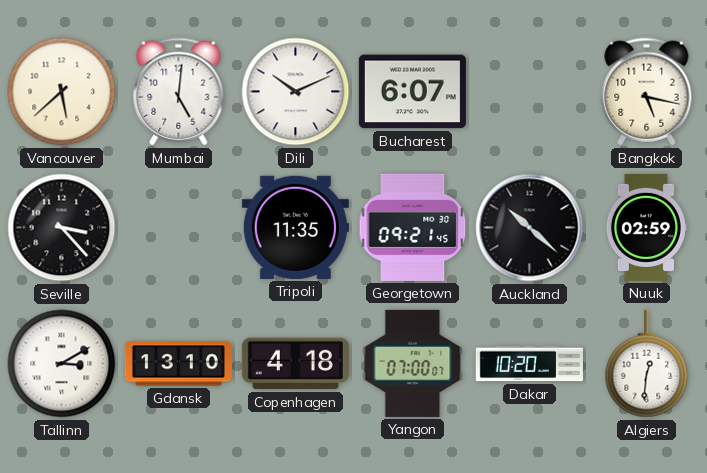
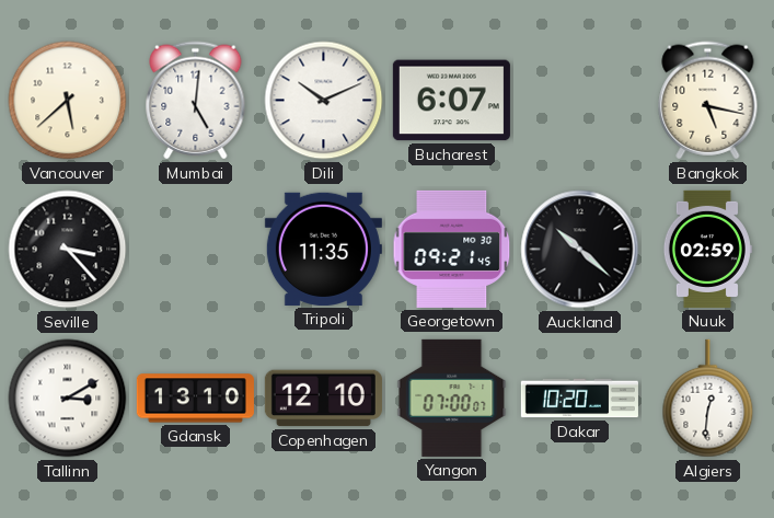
Copenhagen: 4:18 -> 12:10 (323, 399)
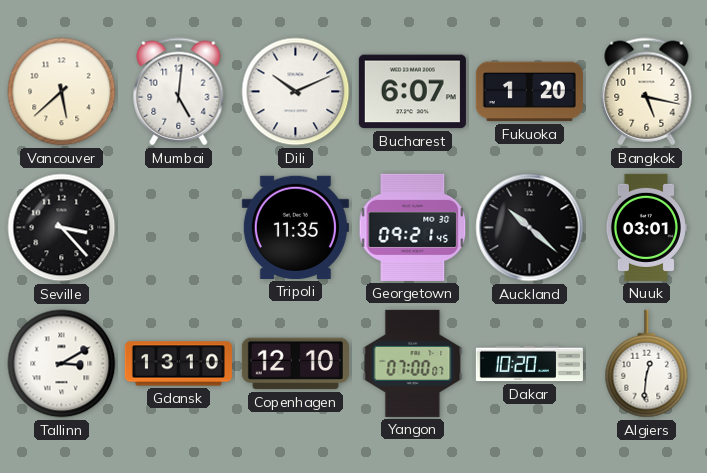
Fukuoka: none -> 1:20 (529, 92)
Nuuk: 02:59 -> 03:01 (646, 227)
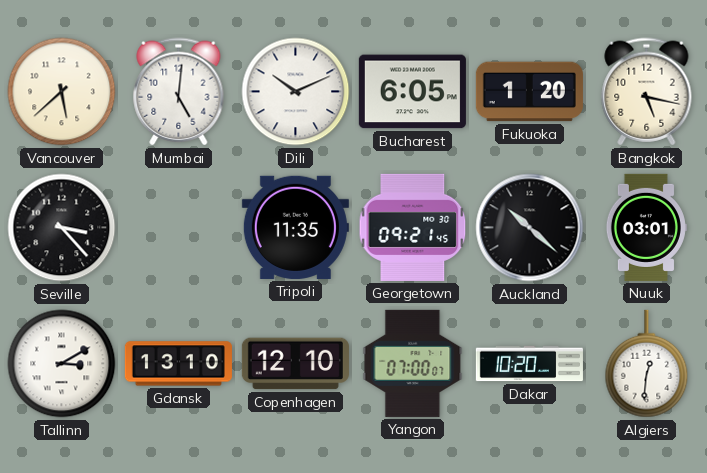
Bucharest: 6:07 -> 6:05 (412, 92)
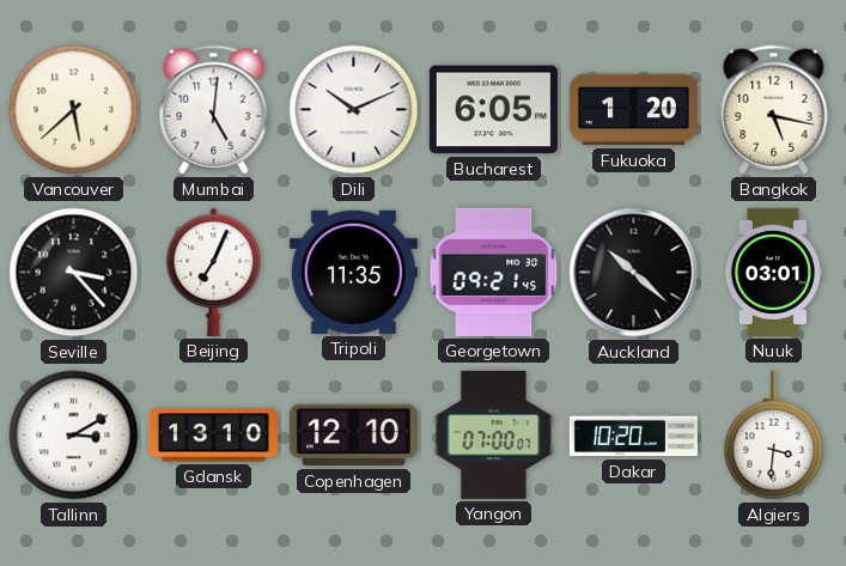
Beijing: none -> 7:04 (214, 272)
Algiers: 12:31 -> 3:31 (774, 436)
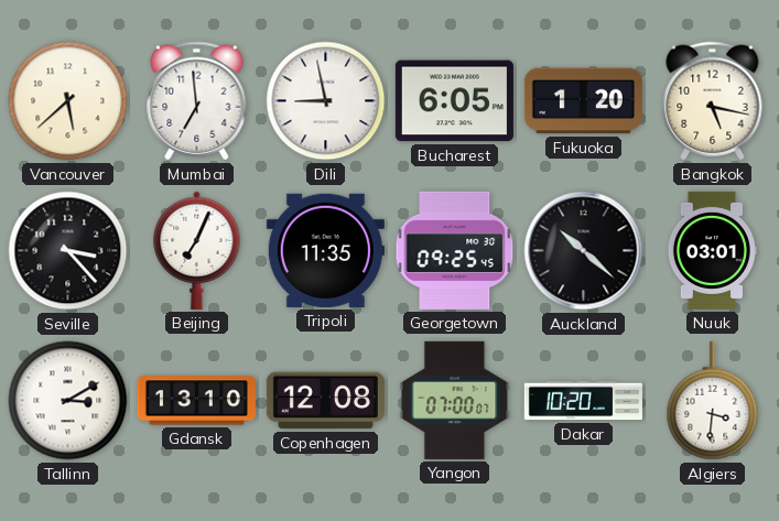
Mumbai: 5:01 -> 6:59 (197, 101)
Dili: 10:11 -> 8:58 (326, 101)
Georgetown: 09:21 -> 09:25 (455, 250)
Copenhagen: 12:10 -> 12:08 (325, 401)
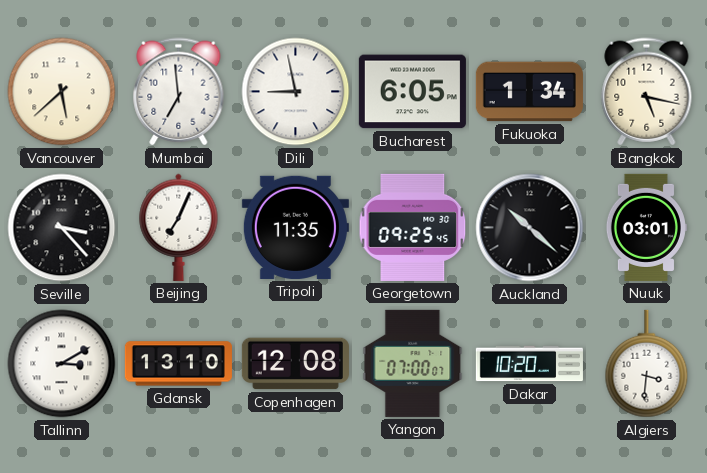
Fukuoka: 1:20 -> 1:34 (529, 92)
